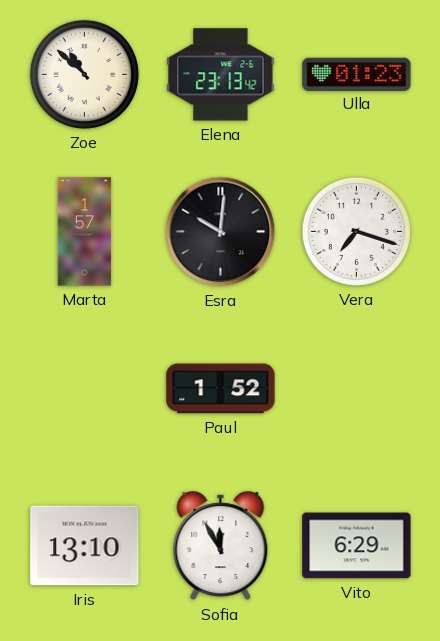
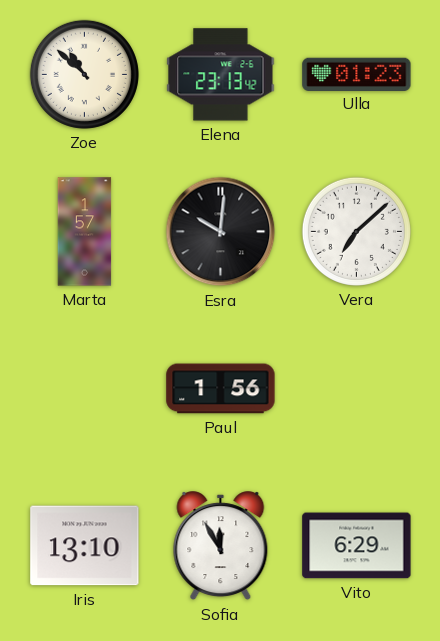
Vera: 7:18 -> 7:08 (356, 231)
Paul: 1:52 -> 1:56 (221, 389)
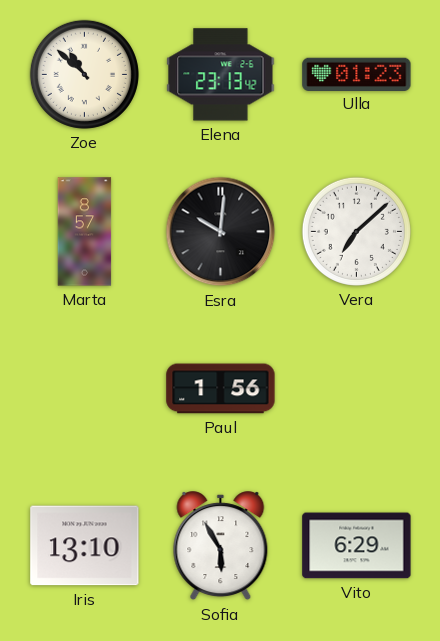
Marta: 1:57 -> 8:57 (85, 232)
Sofia: 11:55 -> 5:55 (221, 546)
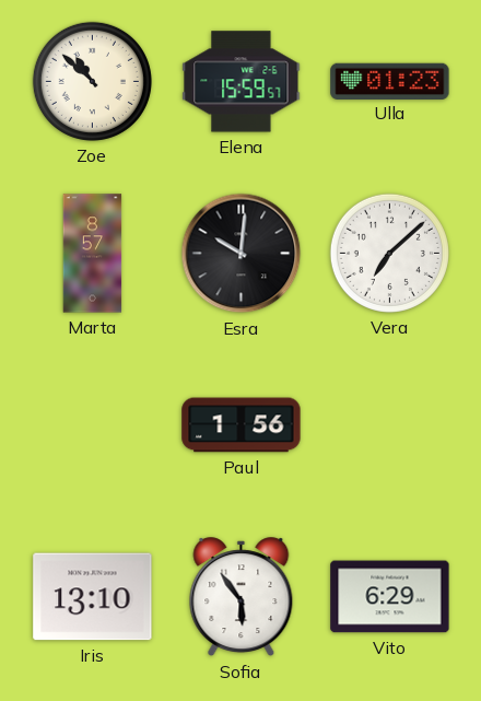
Elena: 23:13 -> 15:59 (242, 82)
Sofia: 5:55 -> 5:54 (242, 597)
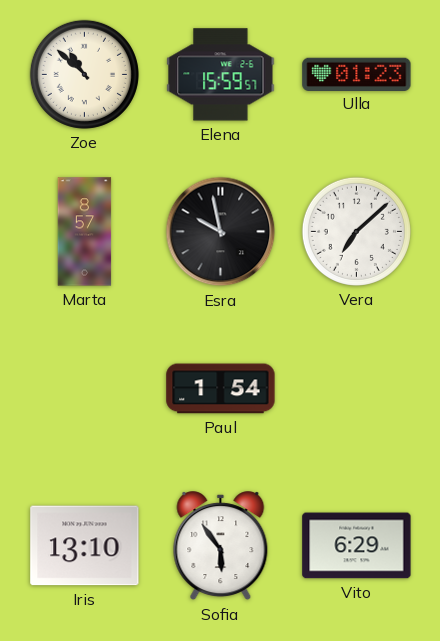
Esra: 10:01 -> 9:58 (221, 232)
Paul: 1:56 -> 1:54 (221, 389)
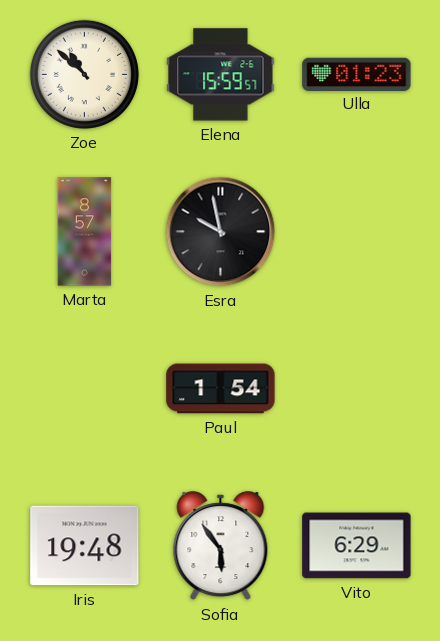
Vera: 7:08 -> none (356, 231)
Iris: 13:10 -> 19:48 (85, 546)
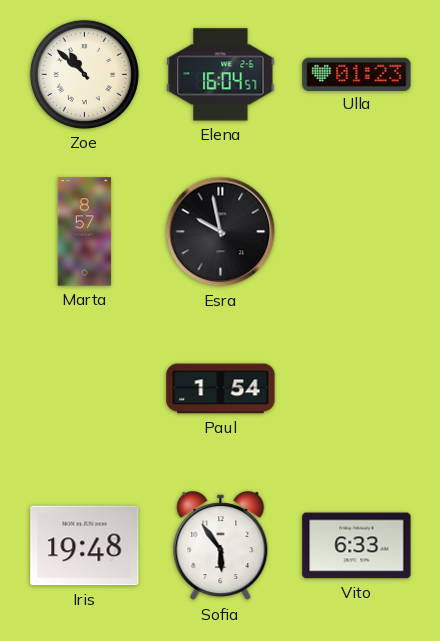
Elena: 15:59 -> 16:04 (221, 75)
Vito: 6:29 -> 6:33 (357, 546)
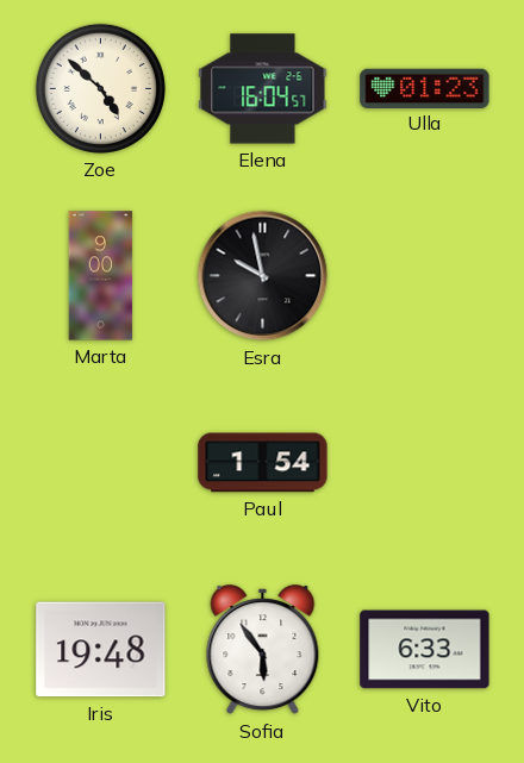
Zoe: 10:52 -> 4:52 (100, 88)
Marta: 8:57 -> 9:00 (101, 276)
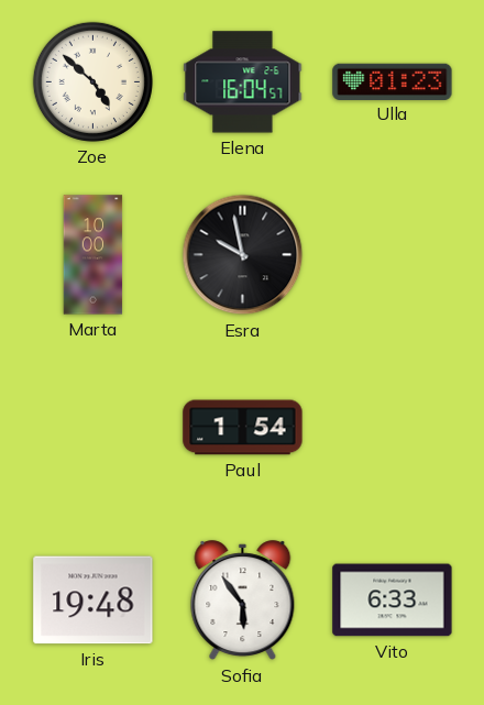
Marta: 9:00 -> 10:00 (94, 255)
